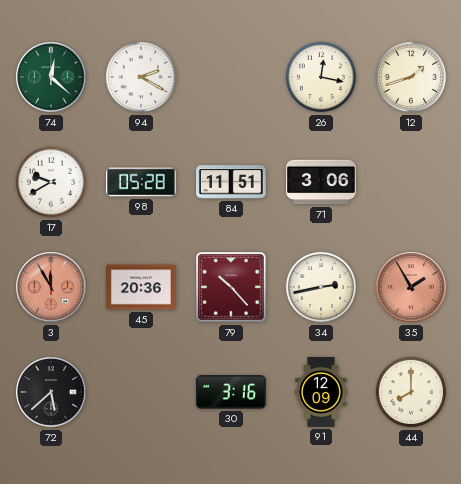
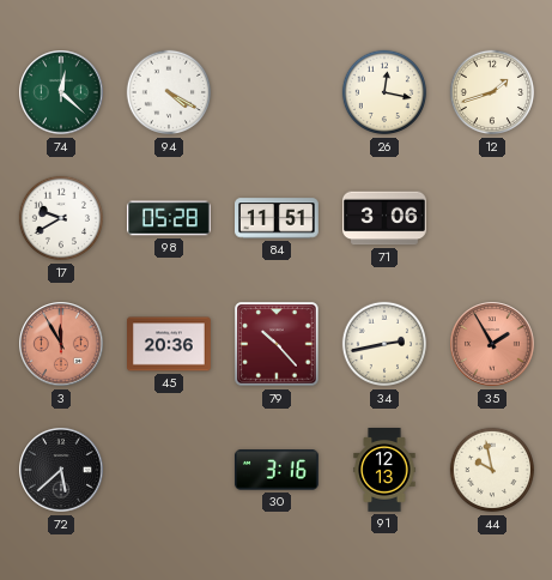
94: 2:20 -> 4:20 (169, 92)
91: 12:09 -> 12:13 (384, 471)
44: 8:00 -> 9:58 (492, 470)
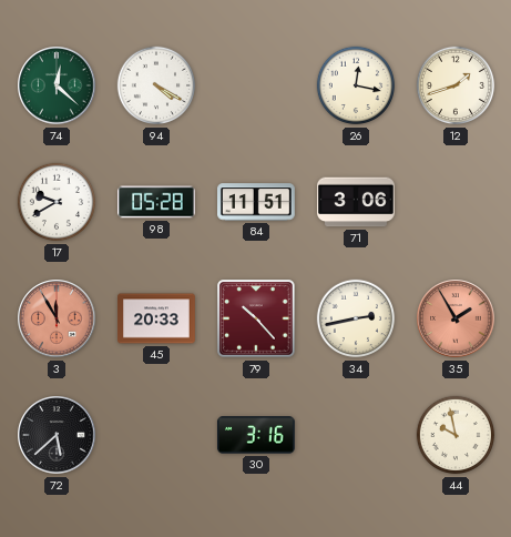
45: 20:36 -> 20:33 (157, 318)
91: 12:13 -> none (384, 471)
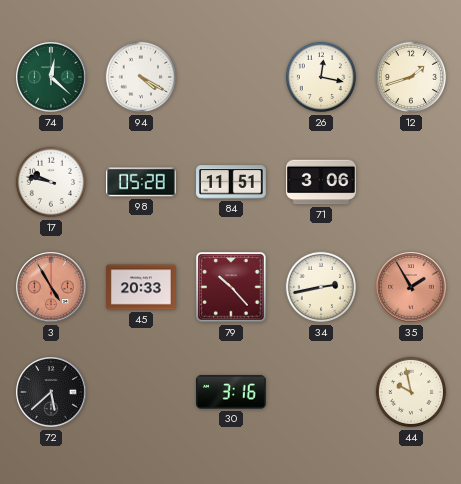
17: 9:40 -> 9:47 (51, 182)
3: 11:55 -> 4:55 (51, 287)
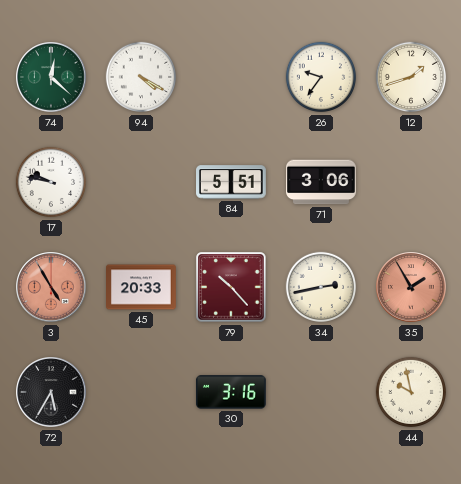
26: 12:17 -> 9:36 (321, 77)
98: 05:28 -> none (142, 182)
84: 11:51 -> 5:51 (232, 182)
72: 5:38 -> 5:35 (51, 392)
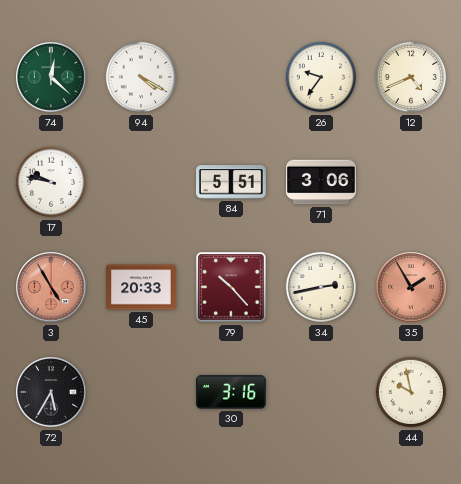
12: 1:42 -> 4:41 (411, 77)
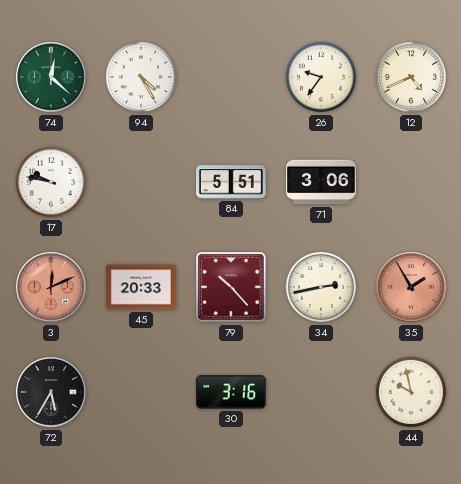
94: 4:20 -> 4:25 (141, 77)
3: 4:55 -> 12:11 (51, 287)
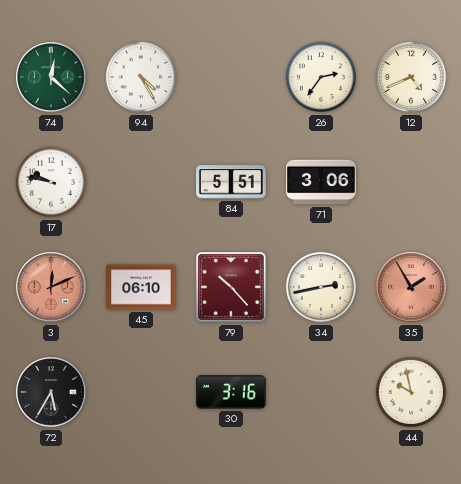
26: 9:36 -> 2:36 (321, 77)
45: 20:33 -> 06:10 (142, 287)
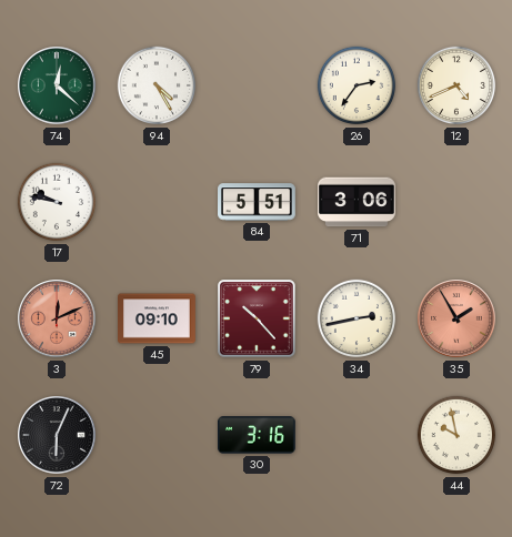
45: 06:10 -> 09:10 (158, 318)
72: 5:35 -> 6:04 (57, 435)
